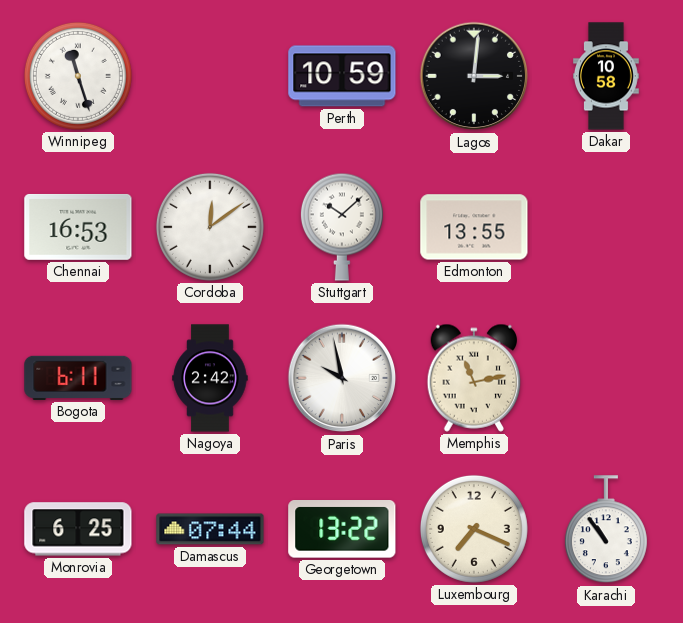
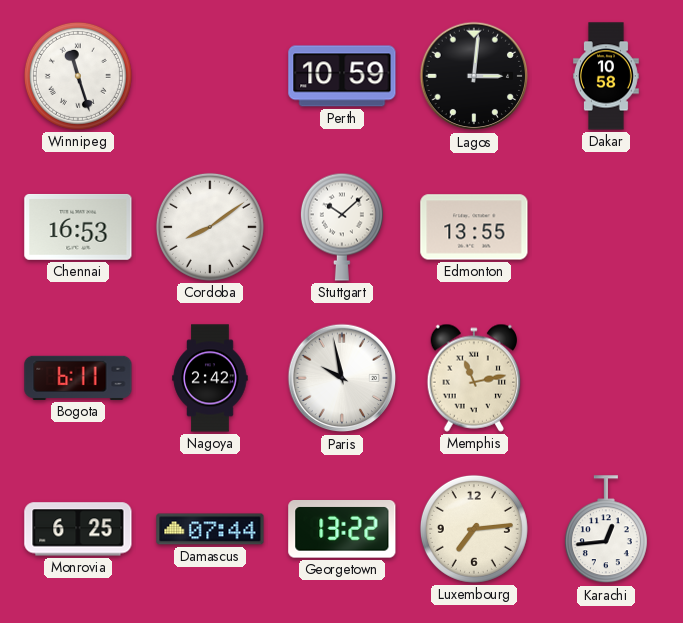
Cordoba: 12:09 -> 8:09 (210, 227)
Luxembourg: 7:19 -> 7:14 (474, 529)
Karachi: 10:54 -> 12:44 (606, 530)
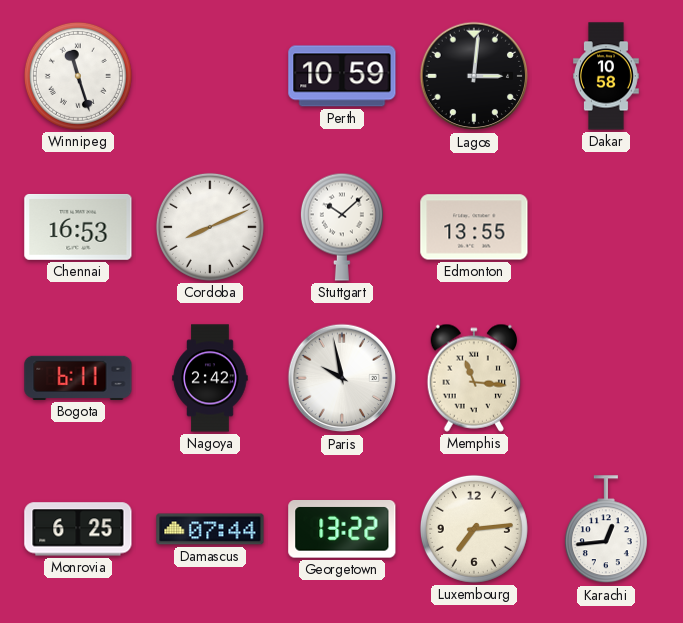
Cordoba: 8:09 -> 8:11 (210, 227)
Memphis: 11:13 -> 11:16 (474, 378)
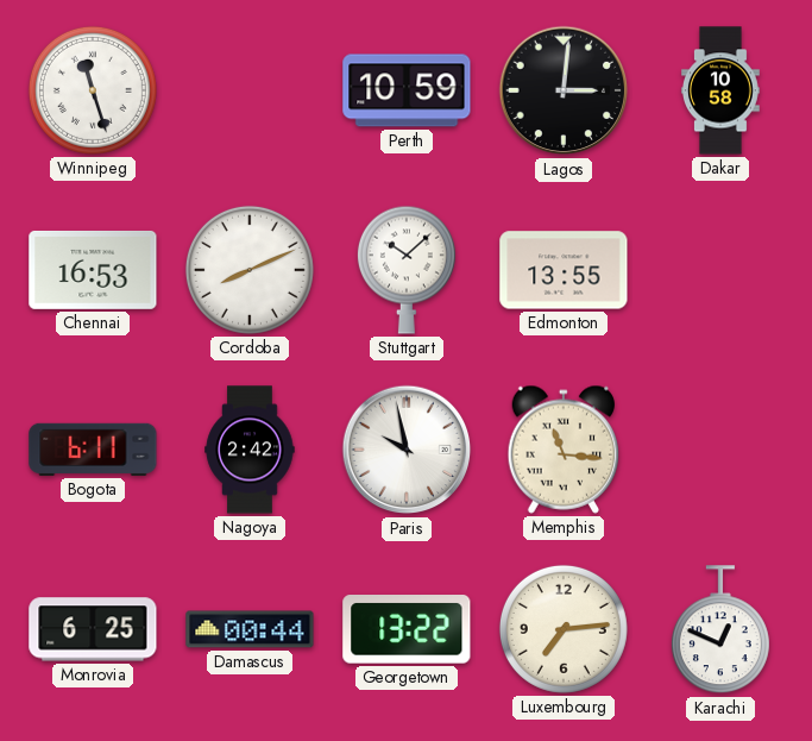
Damascus: 07:44 -> 00:44 (250, 629)
Karachi: 12:44 -> 12:49 (720, 630)
